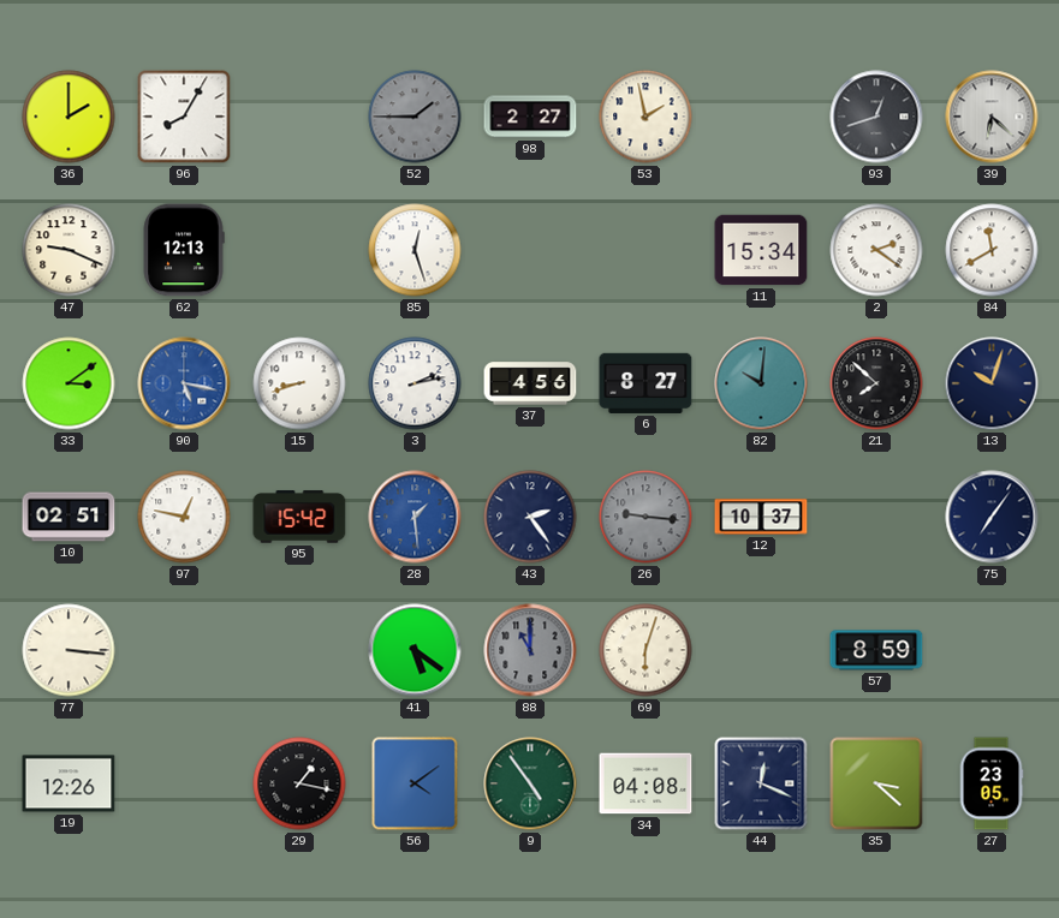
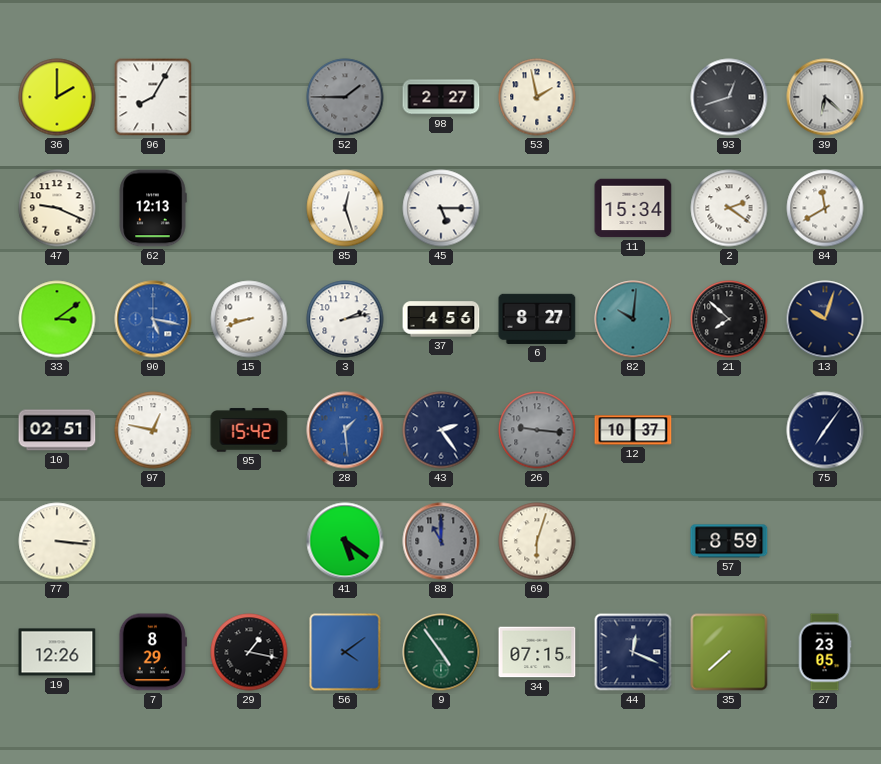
45: none -> 5:15 (441, 208)
7: none -> 8:29 (153, 652)
34: 04:08 -> 07:15 (537, 652)
35: 3:22 -> 7:38 (729, 652)
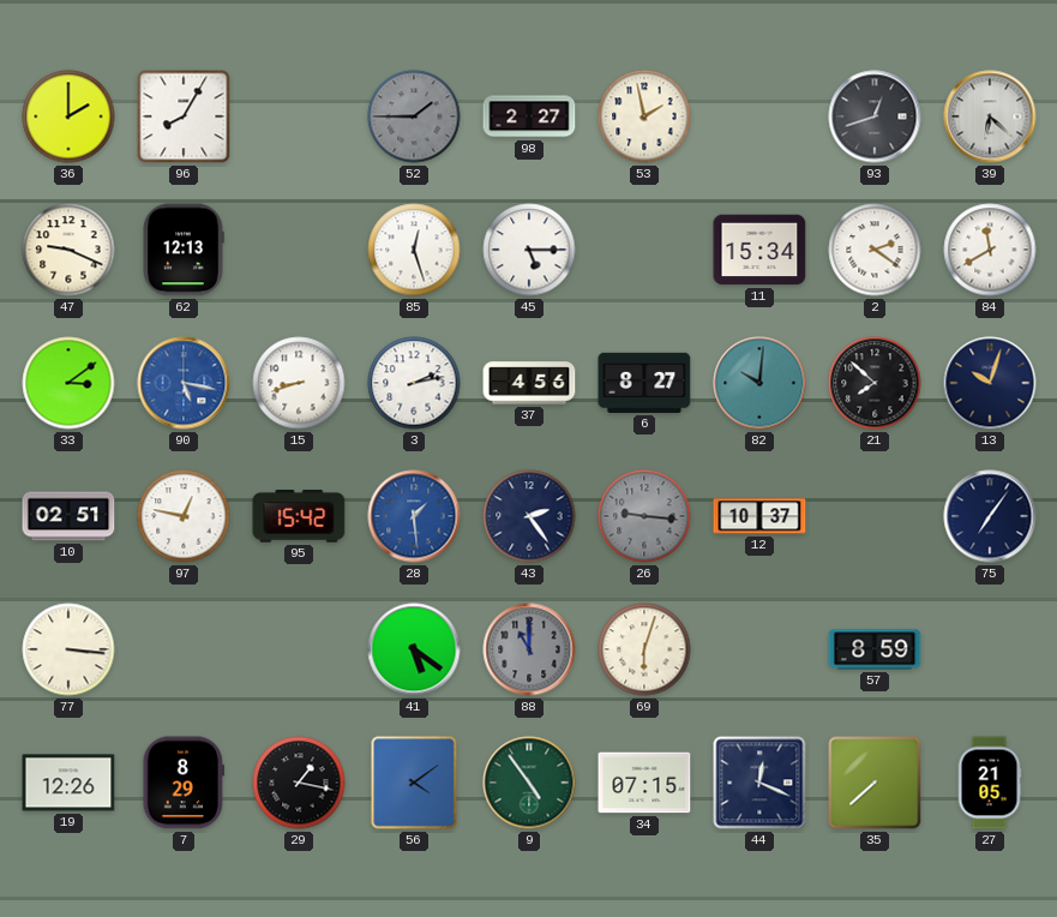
27: 23:05 -> 21:05 (990, 783)
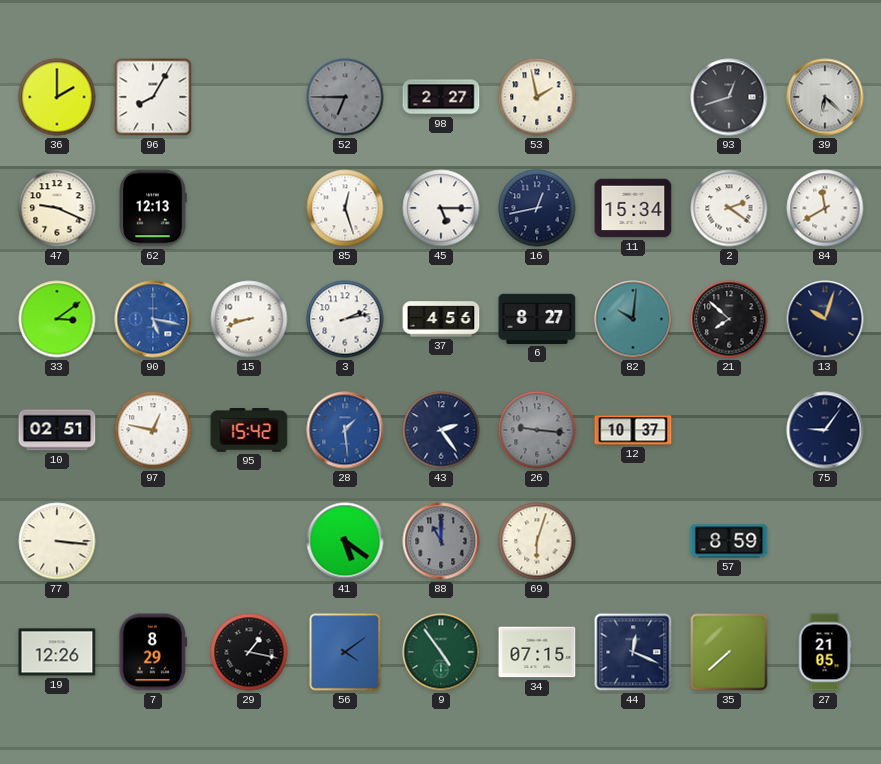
52: 1:45 -> 6:45 (345, 97)
16: none -> 12:43 (537, 208)
75: 7:06 -> 9:06 (825, 430)
